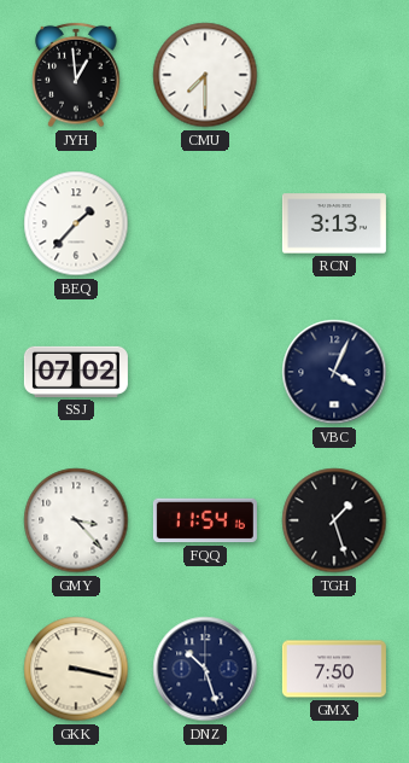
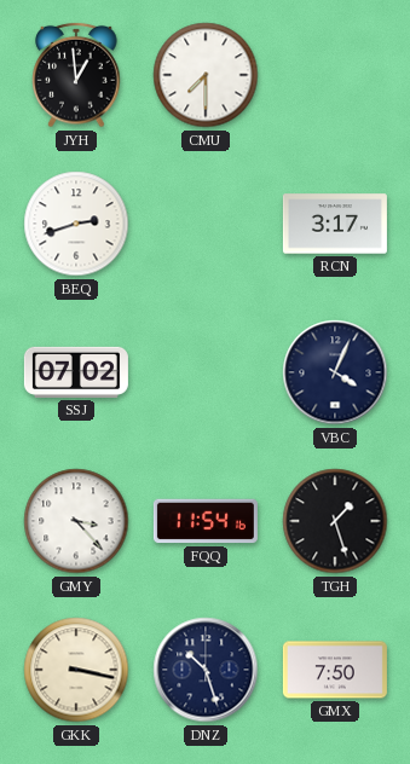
BEQ: 1:37 -> 2:42 (76, 224)
RCN: 3:13 -> 3:17 (335, 224)
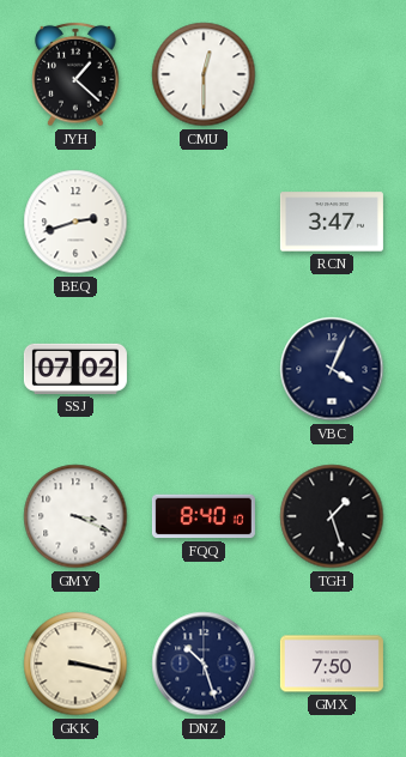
JYH: 12:59 -> 1:22 (75, 74)
CMU: 7:30 -> 12:30 (204, 74)
RCN: 3:17 -> 3:47 (332, 222)
GMY: 3:23 -> 3:19 (75, 516)
FQQ: 11:54 -> 8:40 (204, 516)
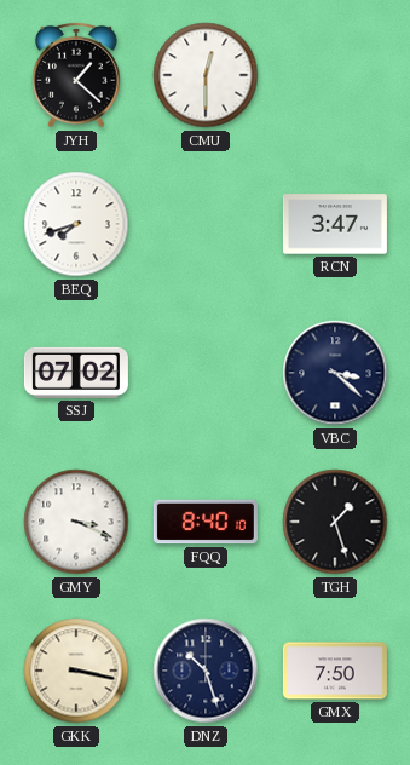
BEQ: 2:42 -> 7:42 (76, 224)
VBC: 4:04 -> 3:22 (335, 373)
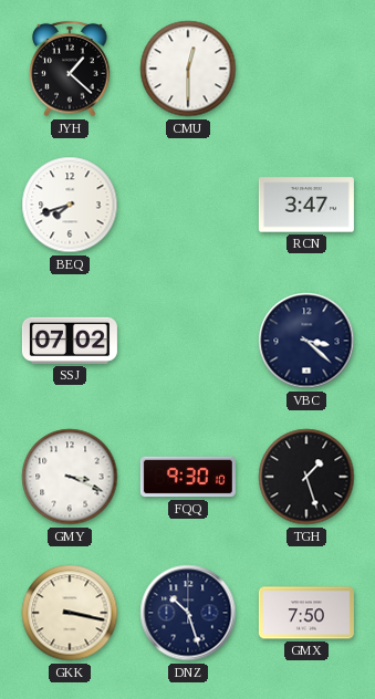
FQQ: 8:40 -> 9:30 (188, 477)
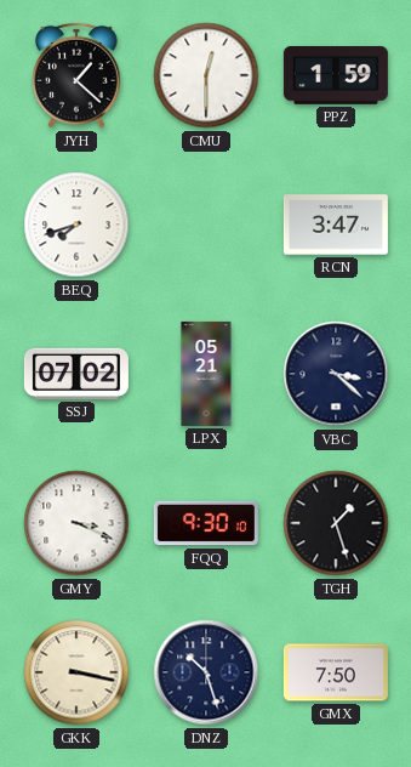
PPZ: none -> 1:59 (336, 75)
LPX: none -> 05:21 (206, 374)
